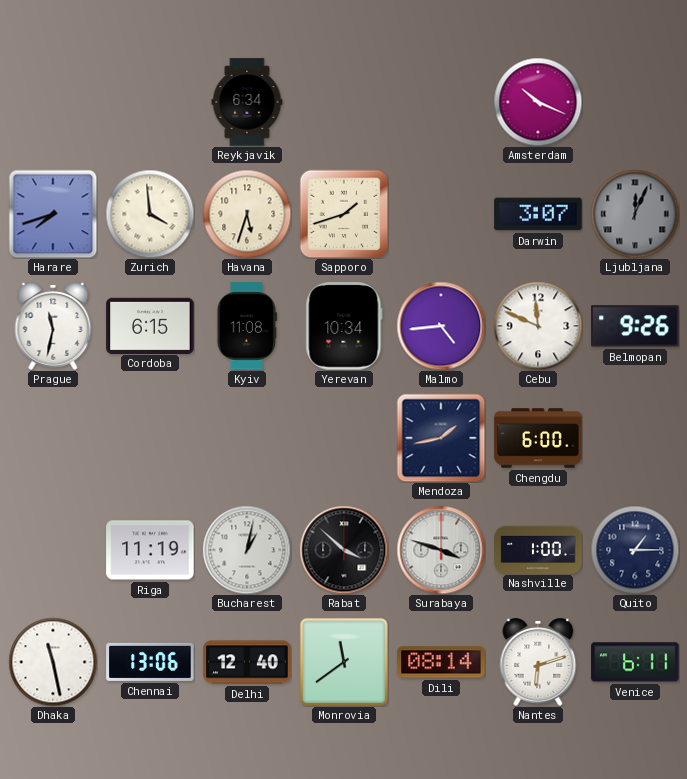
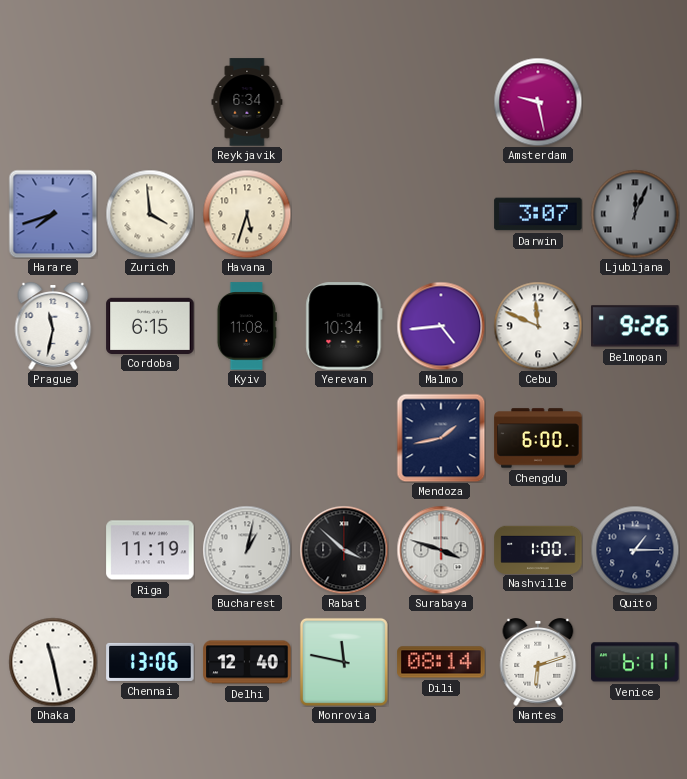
Amsterdam: 10:19 -> 9:28 (538, 102)
Sapporo: 1:42 -> none (344, 214)
Monrovia: 11:39 -> 11:47 (344, 662)
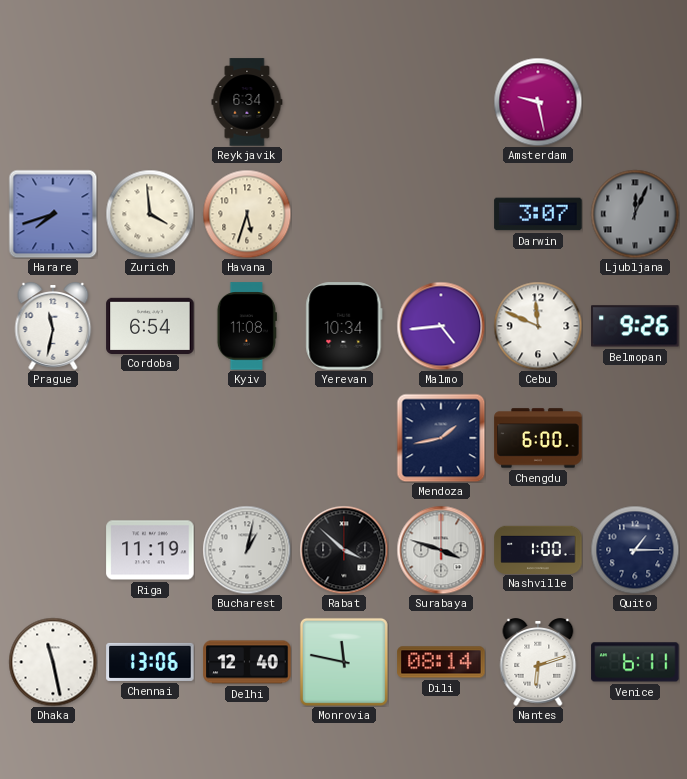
Cordoba: 6:15 -> 6:54 (150, 325)
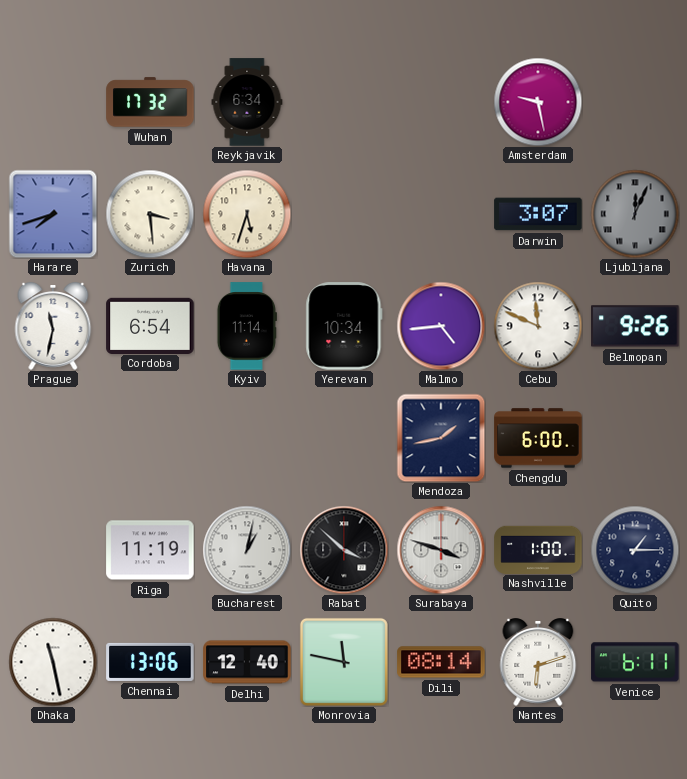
Wuhan: none -> 17:32 (150, 102)
Zurich: 3:59 -> 3:29 (150, 214)
Kyiv: 11:08 -> 11:14 (247, 326)
